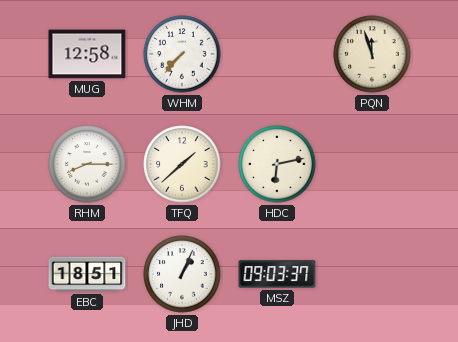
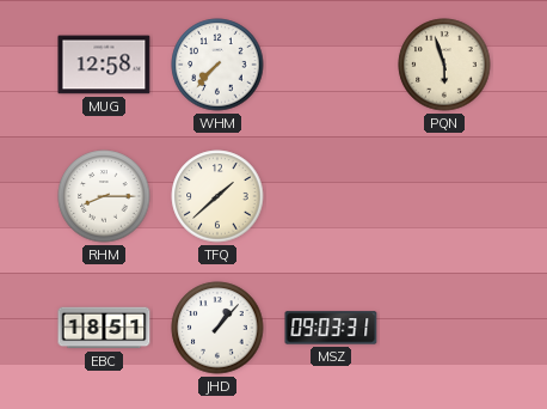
PQN: 11:57 -> 5:57 (444, 65)
HDC: 6:13 -> none (277, 164)
JHD: 1:04 -> 1:07 (217, 328)
MSZ: 09:03:37 -> 09:03:31 (331, 328)
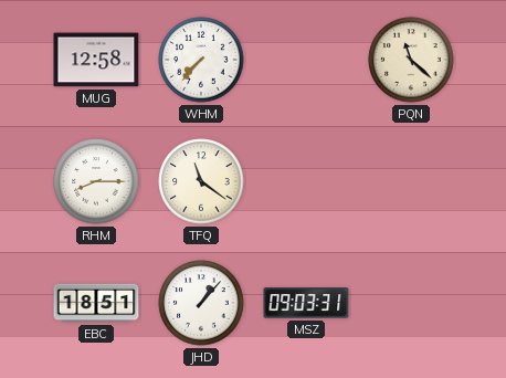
PQN: 5:57 -> 11:22 (411, 60)
TFQ: 1:38 -> 11:21 (201, 181)
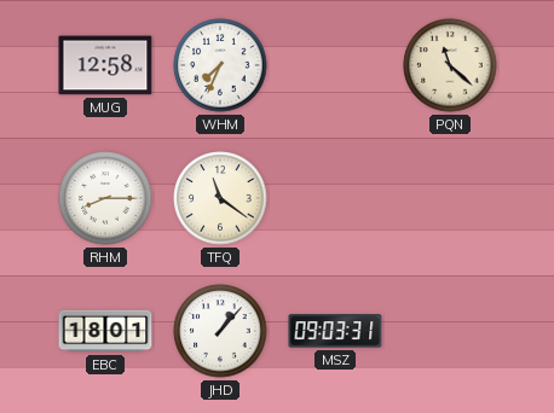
WHM: 7:37 -> 7:34 (220, 65)
EBC: 18:51 -> 18:01 (105, 331)
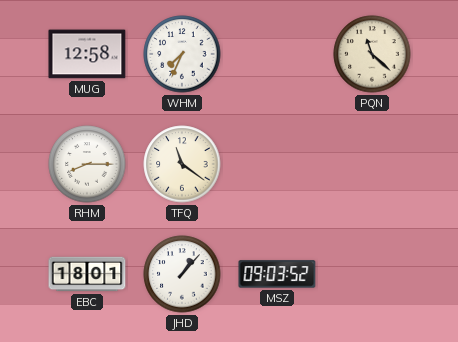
MSZ: 09:03:31 -> 09:03:52 (277, 274)
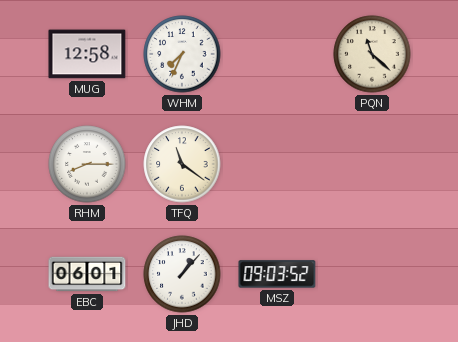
EBC: 18:01 -> 06:01 (87, 274)
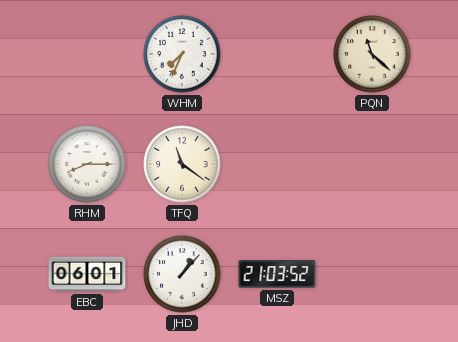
MUG: 12:58 -> none (87, 54)
MSZ: 09:03 -> 21:03 (277, 274)
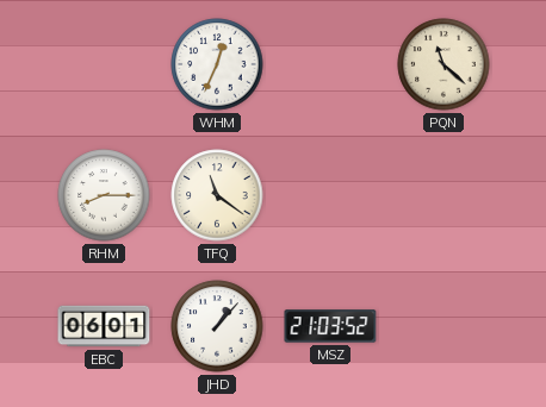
WHM: 7:34 -> 12:34 (217, 64)
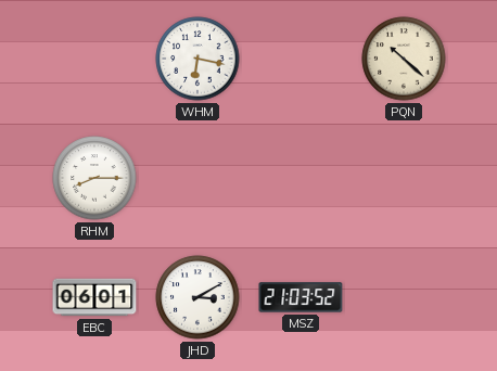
WHM: 12:34 -> 6:17 (197, 59)
PQN: 11:22 -> 10:22 (404, 59)
TFQ: 11:21 -> none (217, 195)
JHD: 1:07 -> 3:10 (197, 297)
